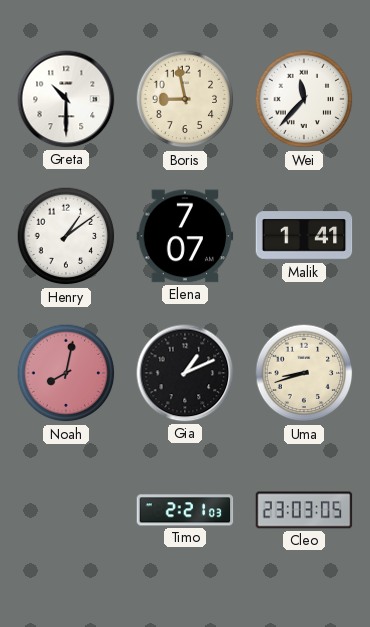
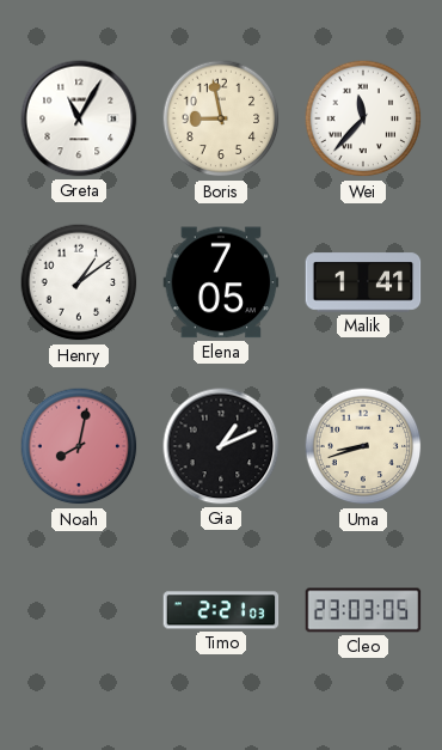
Greta: 10:30 -> 11:05 (79, 118)
Elena: 7:07 -> 7:05 (221, 282)
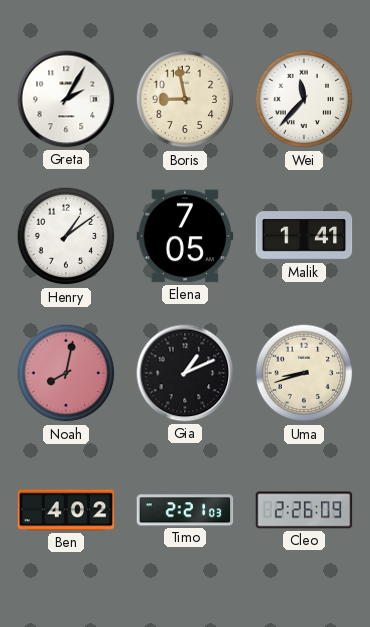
Greta: 11:05 -> 2:05 (66, 99)
Ben: none -> 4:02 (66, 510)
Cleo: 23:03 -> 2:26 (304, 510)
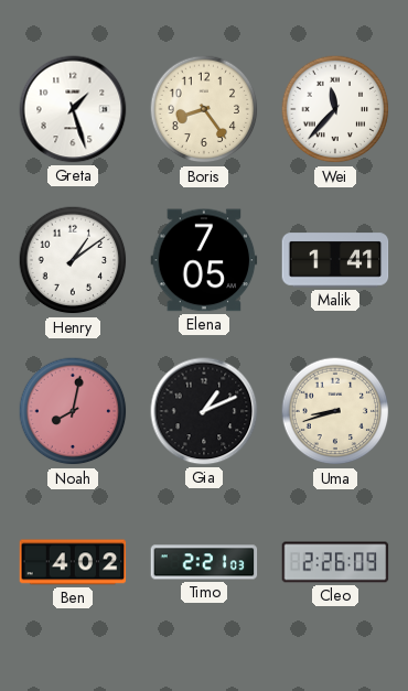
Greta: 2:05 -> 1:27 (73, 109)
Boris: 8:58 -> 8:24 (204, 109)
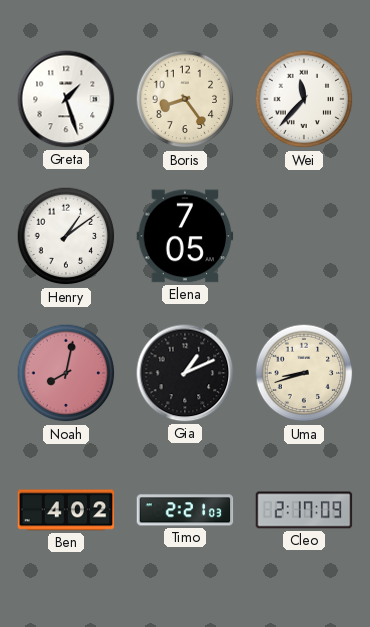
Malik: 1:41 -> none (335, 260)
Cleo: 2:26 -> 2:17 (304, 510)
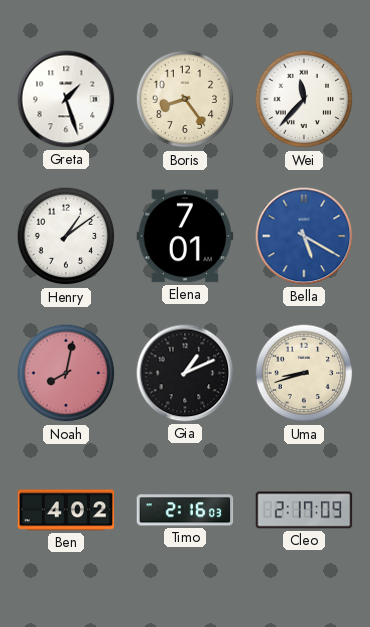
Elena: 7:05 -> 7:01 (185, 236)
Bella: none -> 5:20 (304, 236)
Timo: 2:21 -> 2:16 (185, 510)
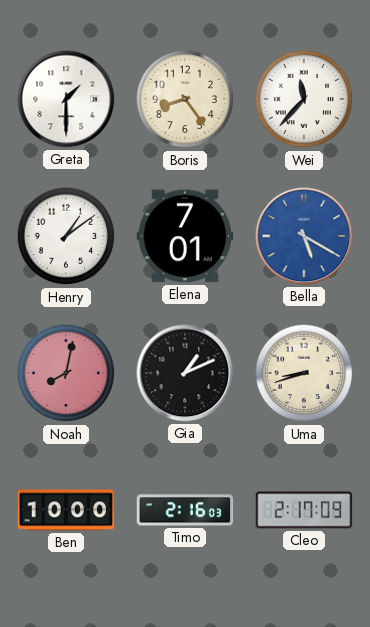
Greta: 1:27 -> 1:30 (66, 99)
Ben: 4:02 -> 10:00 (66, 510)
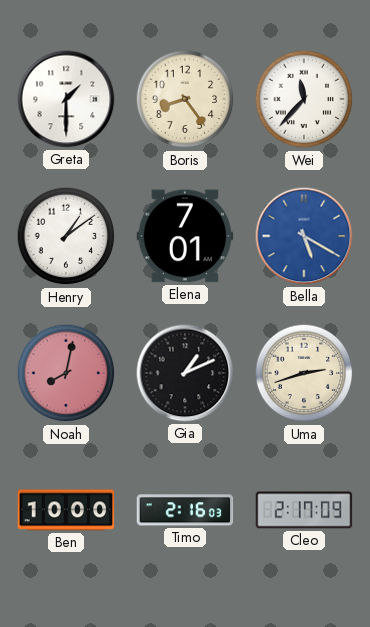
Uma: 8:42 -> 2:42 (304, 373)
